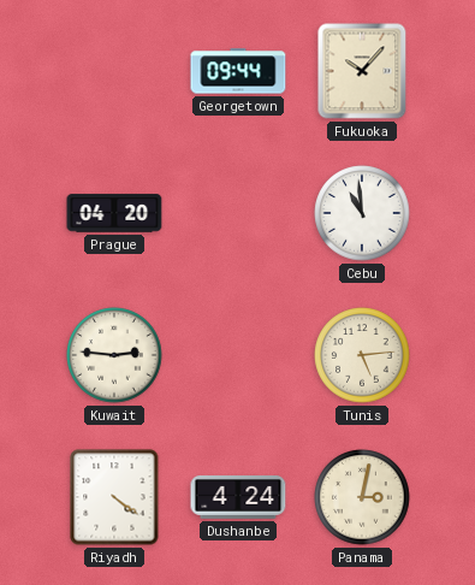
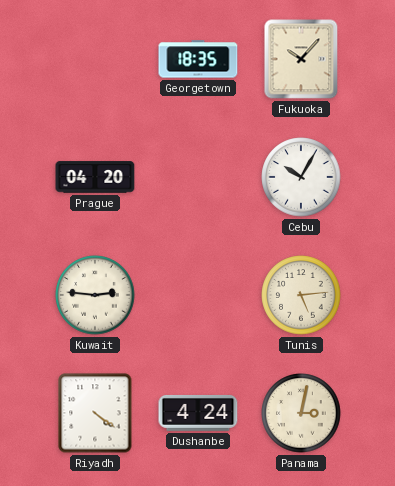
Georgetown: 09:44 -> 18:35 (198, 59)
Cebu: 10:59 -> 10:05 (301, 177)
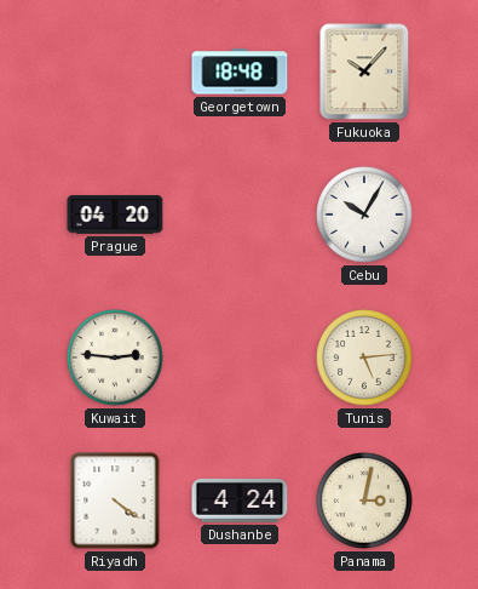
Georgetown: 18:35 -> 18:48 (240, 72)
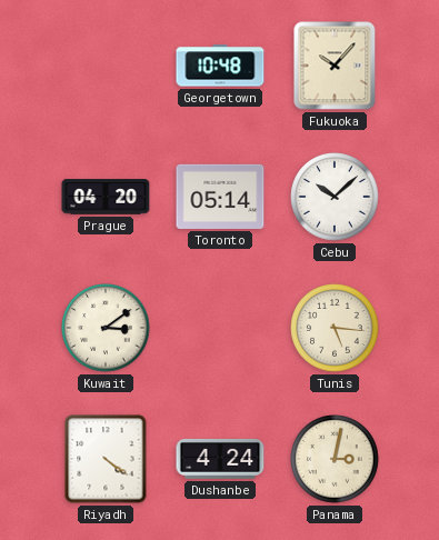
Georgetown: 18:48 -> 10:48 (220, 66)
Toronto: none -> 05:14 (220, 197)
Cebu: 10:05 -> 10:08 (335, 197)
Kuwait: 2:46 -> 3:09 (106, 328)
Tunis: 5:14 -> 5:16 (335, 328)
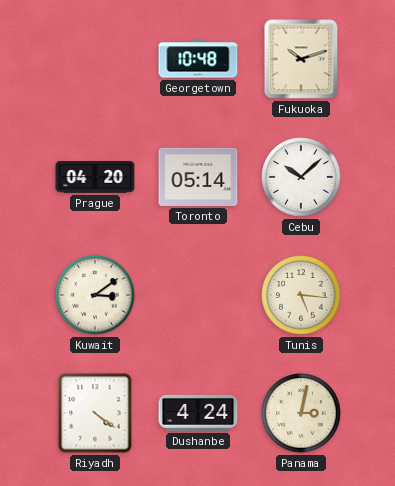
Fukuoka: 10:07 -> 10:12 (301, 59)
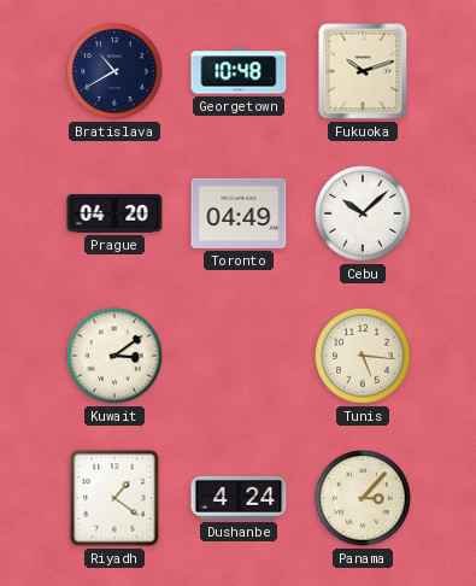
Bratislava: none -> 10:40 (114, 71)
Toronto: 05:14 -> 04:49 (239, 213)
Riyadh: 4:21 -> 1:21 (114, 498)
Panama: 3:02 -> 3:07 (363, 498)
